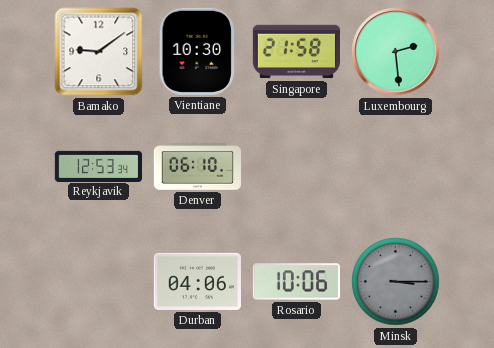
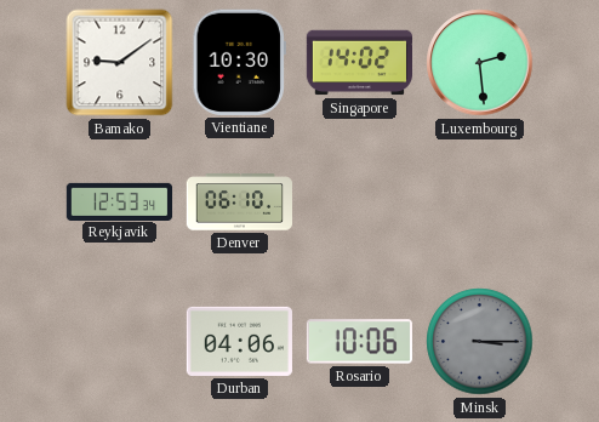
Singapore: 21:58 -> 14:02 (359, 63)
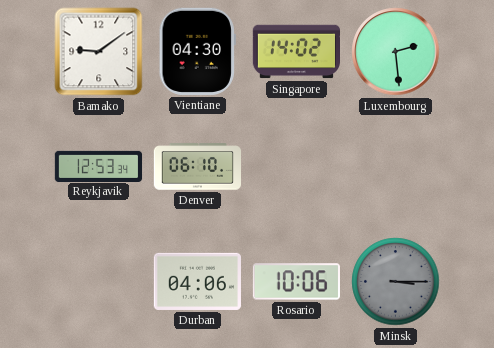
Vientiane: 10:30 -> 04:30 (197, 51)
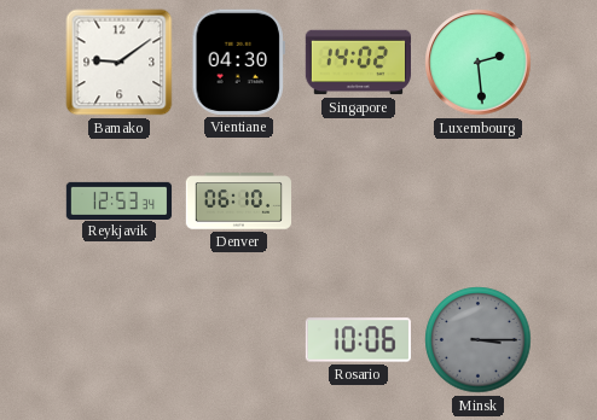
Durban: 04:06 -> none (197, 281)
